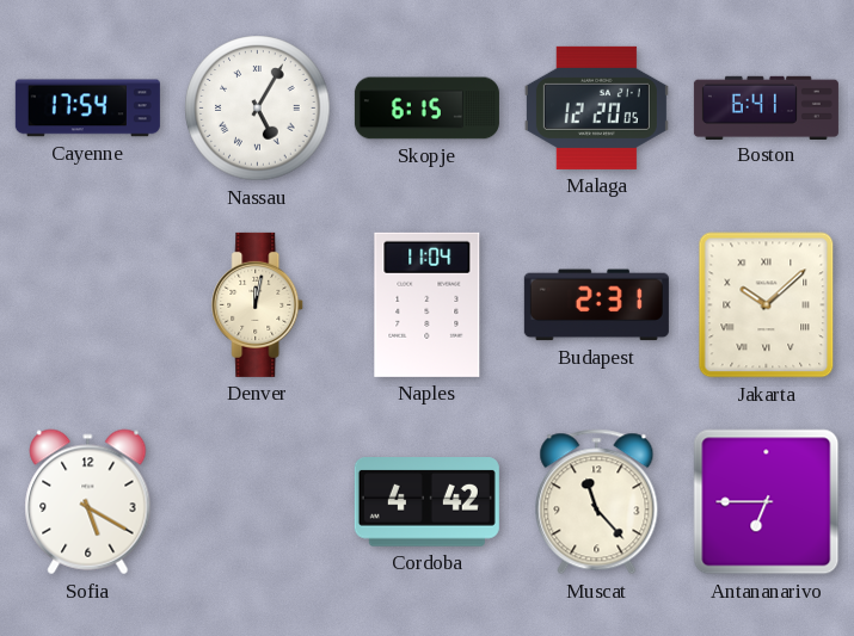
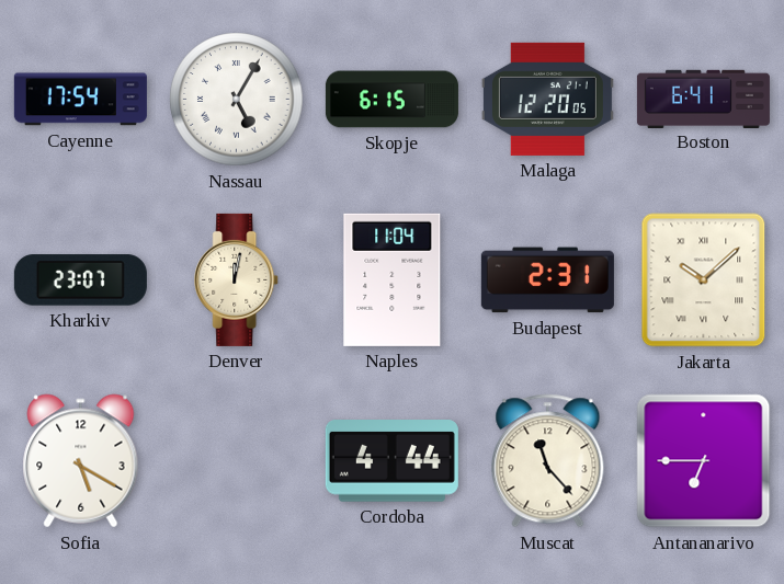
Kharkiv: none -> 23:07 (80, 280)
Cordoba: 4:42 -> 4:44 (391, 461)
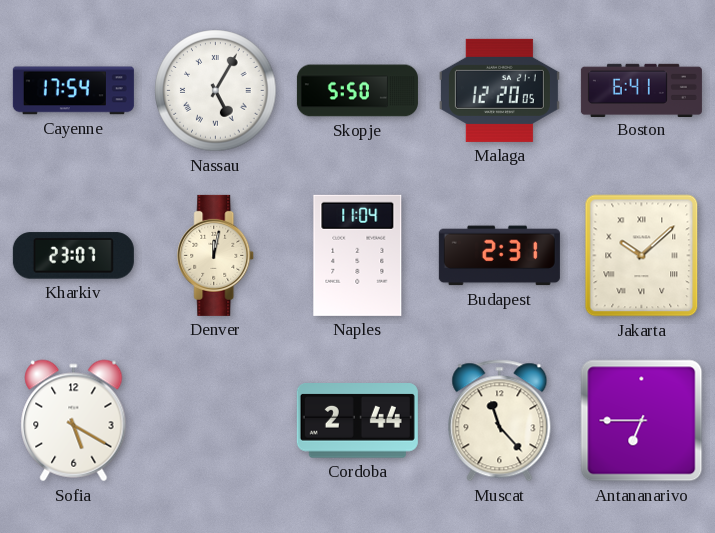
Skopje: 6:15 -> 5:50 (357, 91)
Cordoba: 4:44 -> 2:44 (357, 421)
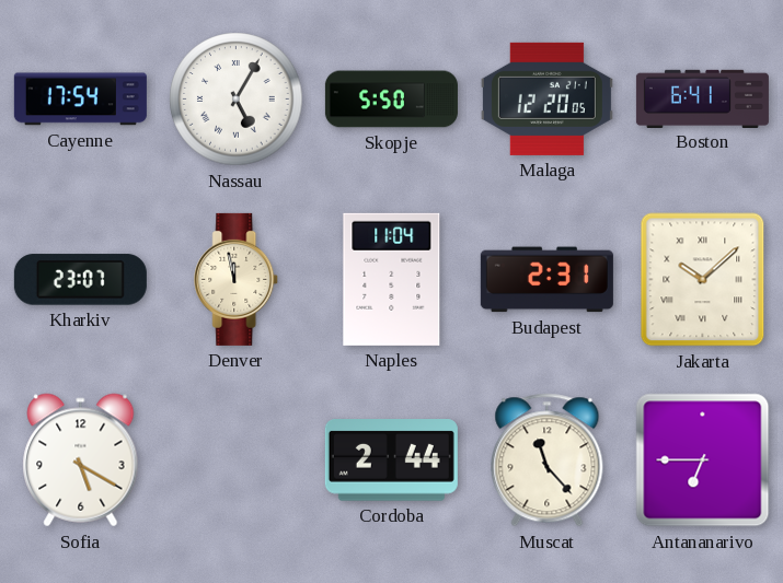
Denver: 12:02 -> 11:58 (237, 279)
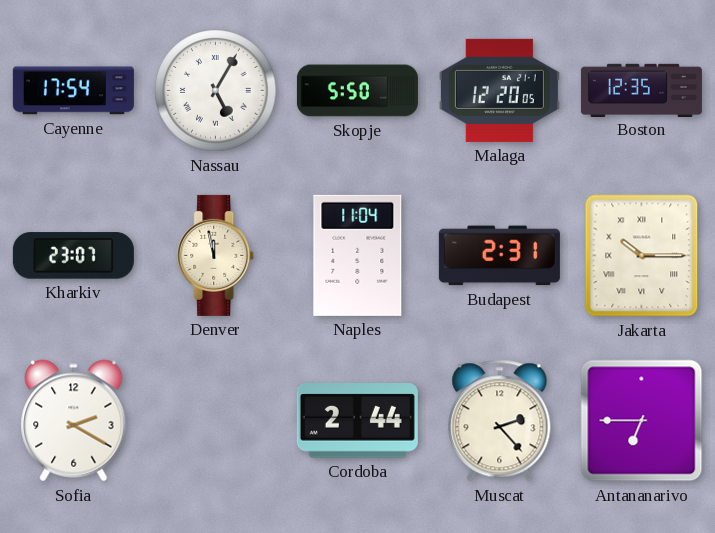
Boston: 6:41 -> 12:35 (641, 90)
Jakarta: 10:08 -> 10:15 (642, 256)
Sofia: 5:20 -> 2:20 (74, 421)
Muscat: 11:23 -> 2:23 (500, 421)
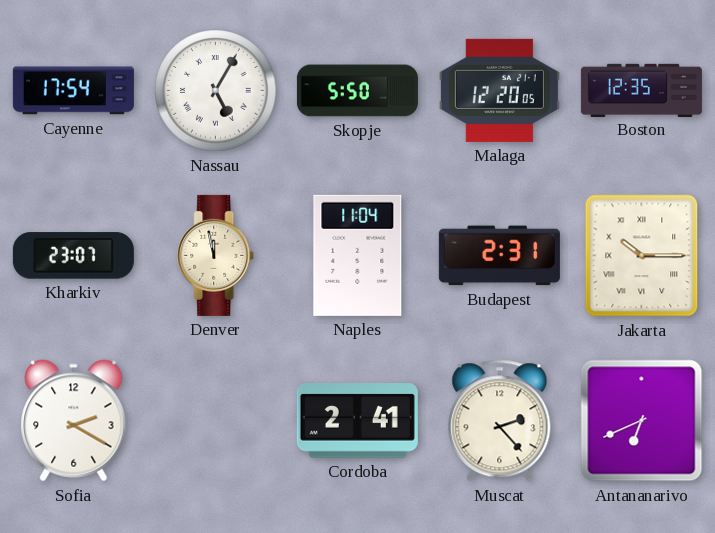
Cordoba: 2:44 -> 2:41 (357, 421)
Antananarivo: 6:45 -> 6:41 (642, 421)
